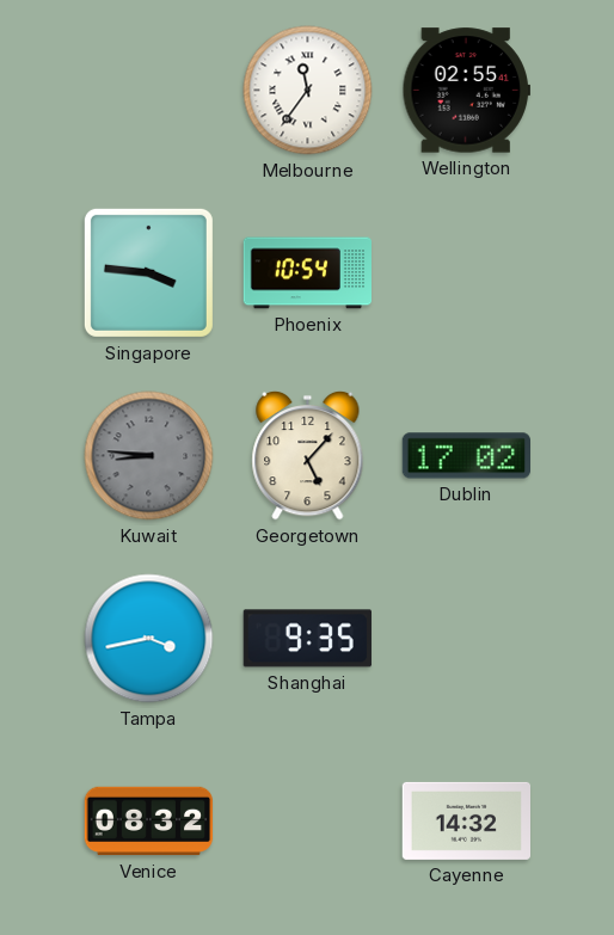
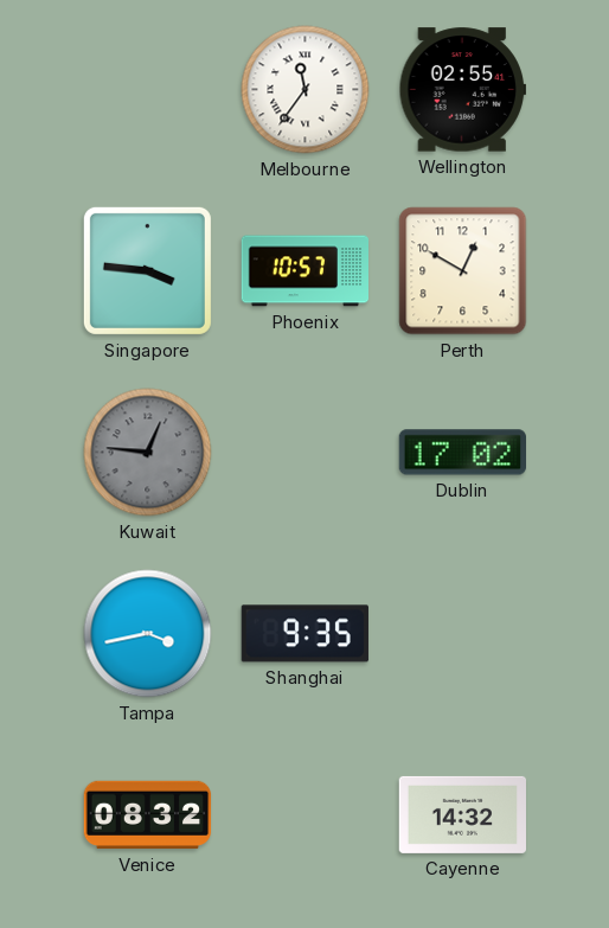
Phoenix: 10:54 -> 10:57 (306, 271)
Perth: none -> 12:50 (463, 271)
Kuwait: 8:46 -> 12:46 (148, 453)
Georgetown: 5:07 -> none (308, 455)
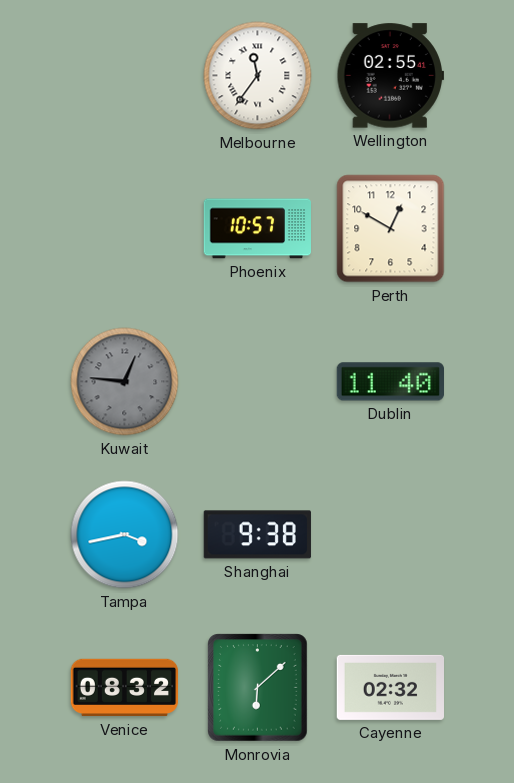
Singapore: 3:46 -> none (147, 270)
Dublin: 17:02 -> 11:40 (390, 382)
Shanghai: 9:35 -> 9:38 (257, 535)
Monrovia: none -> 6:08 (258, 688)
Cayenne: 14:32 -> 02:32 (391, 687)
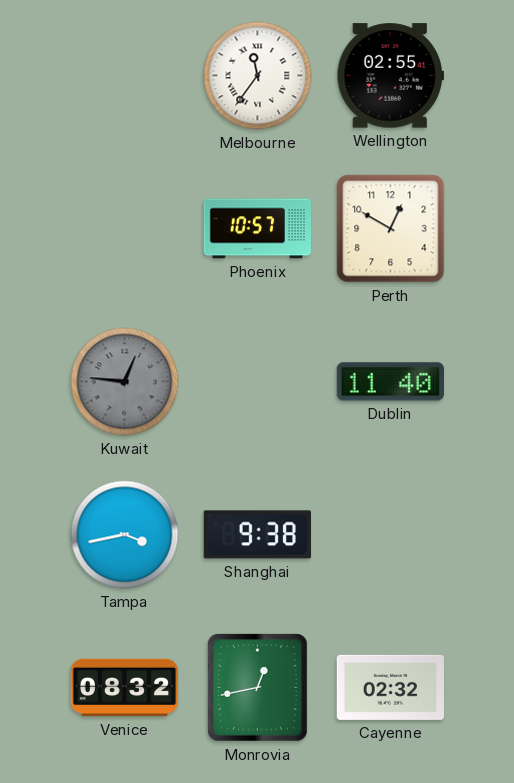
Monrovia: 6:08 -> 12:43 (258, 688)
